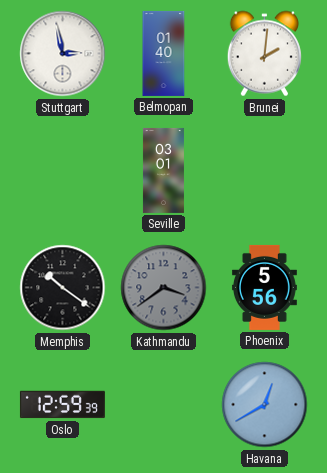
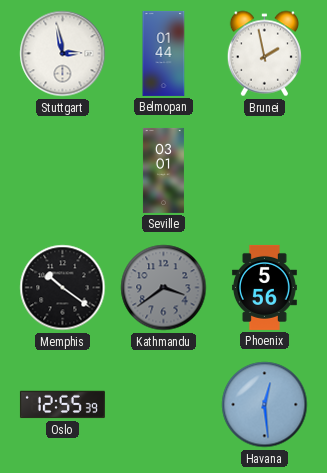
Belmopan: 01:40 -> 01:44 (164, 53)
Brunei: 2:01 -> 1:58 (264, 54)
Oslo: 12:59 -> 12:55 (62, 405)
Havana: 12:40 -> 12:29 (265, 405)
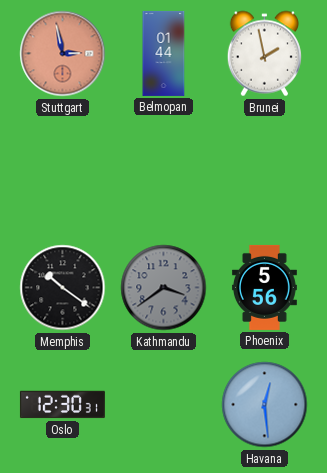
Stuttgart dial: white -> salmon (63, 54)
Seville: 03:01 -> none (163, 170)
Oslo: 12:55 -> 12:30 (62, 405)
